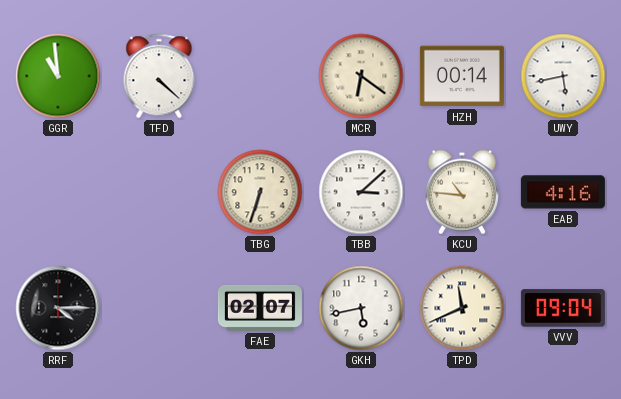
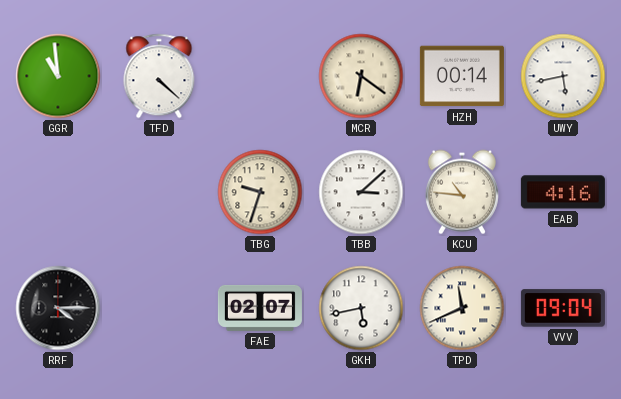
TBG: 6:33 -> 9:33 (260, 192)
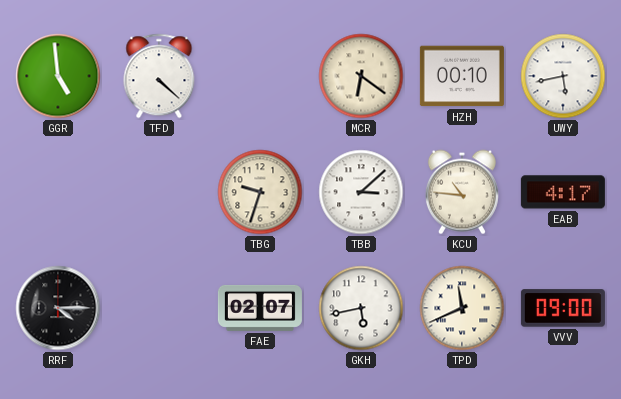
GGR: 10:59 -> 4:59 (58, 76)
HZH: 00:14 -> 00:10 (462, 76)
EAB: 4:16 -> 4:17 (563, 192)
VVV: 09:04 -> 09:00 (563, 308)
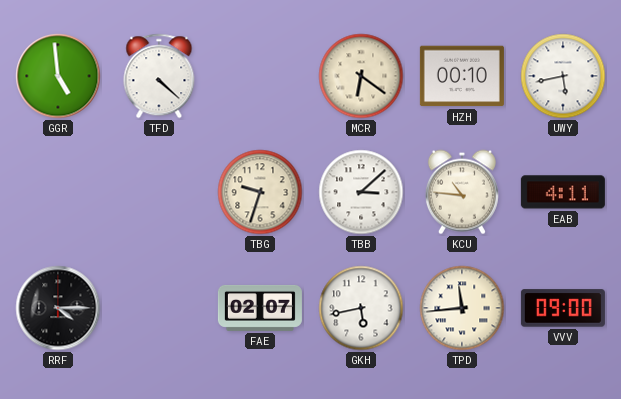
EAB: 4:17 -> 4:11 (563, 192)
TPD: 11:41 -> 11:44 (462, 308)
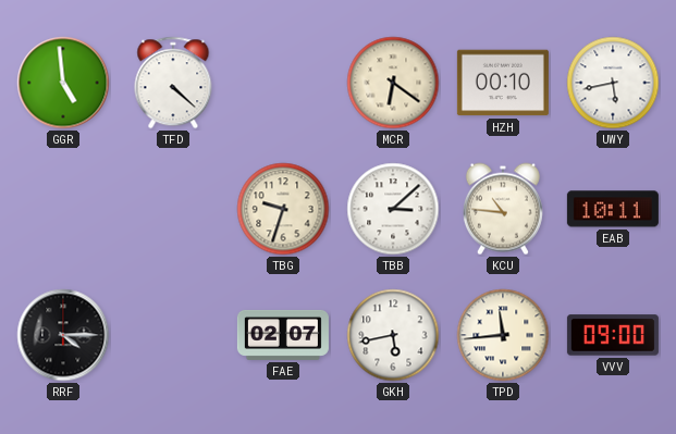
EAB: 4:11 -> 10:11 (613, 209)
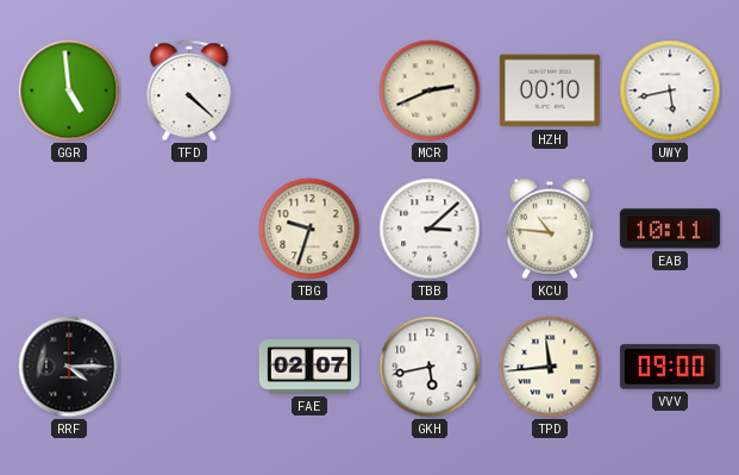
MCR: 6:21 -> 2:41 (430, 90)
